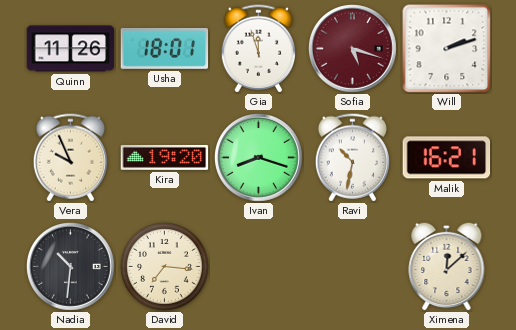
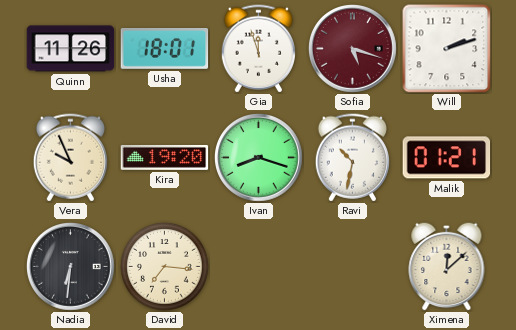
Malik: 16:21 -> 01:21 (447, 158)
Nadia: 10:31 -> 6:31 (71, 267)
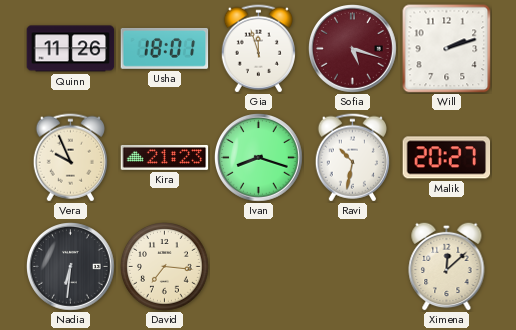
Kira: 19:20 -> 21:23 (165, 157)
Malik: 01:21 -> 20:27 (447, 158)
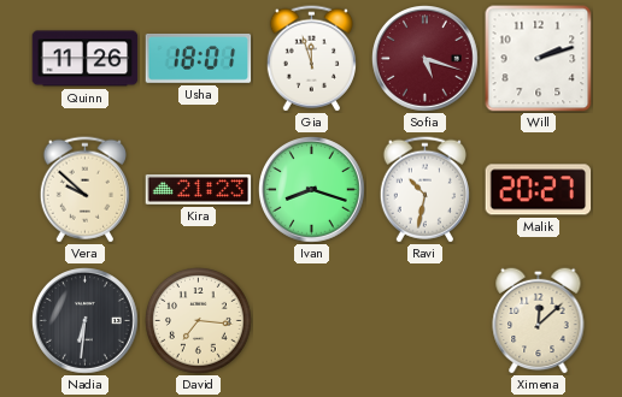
Vera: 9:56 -> 9:52 (84, 190)
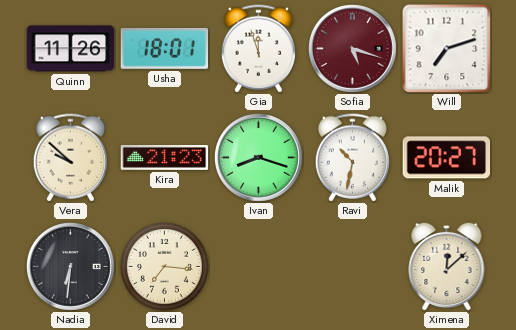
Will: 2:12 -> 7:12 (447, 49)
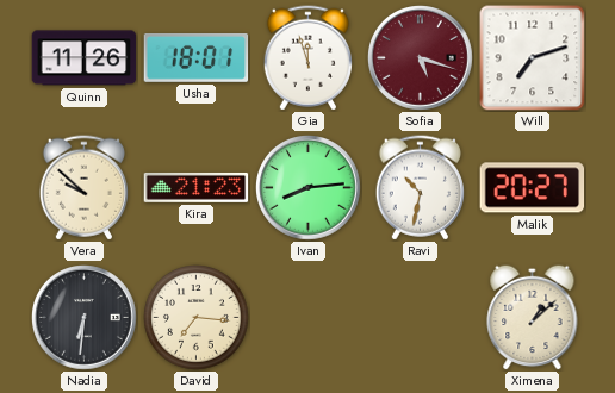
Ivan: 8:18 -> 8:14 (309, 188)
Ximena: 12:08 -> 1:08 (533, 317)
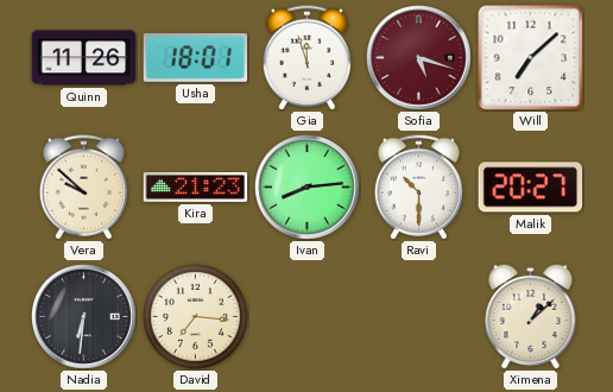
Will: 7:12 -> 7:08 (531, 58)
Ravi: 10:32 -> 10:30 (418, 188)
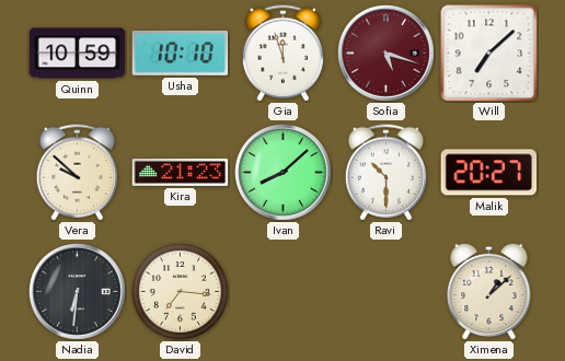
Quinn: 11:26 -> 10:59 (78, 54)
Usha: 18:01 -> 10:10 (181, 53)
Ivan: 8:14 -> 8:08 (284, 173)
